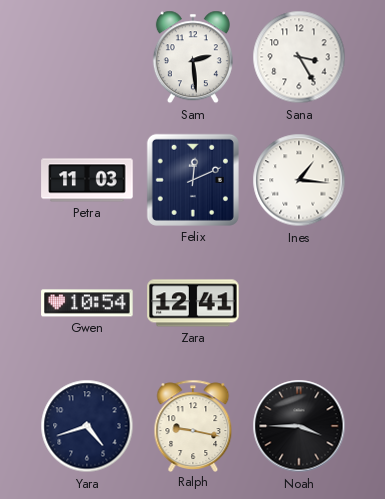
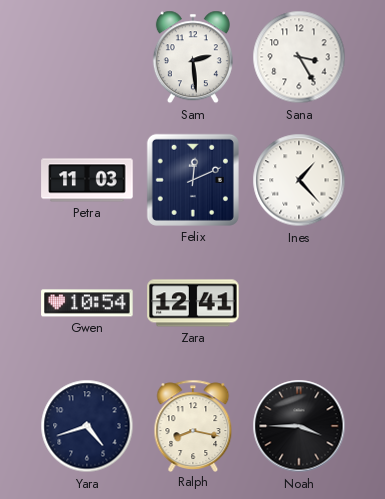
Ines: 1:16 -> 1:23 (299, 180)
Ralph: 9:17 -> 8:17 (193, 425)
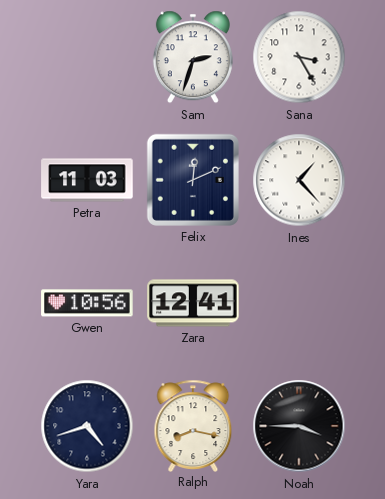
Sam: 2:29 -> 2:33 (193, 57)
Gwen: 10:54 -> 10:56 (87, 303)
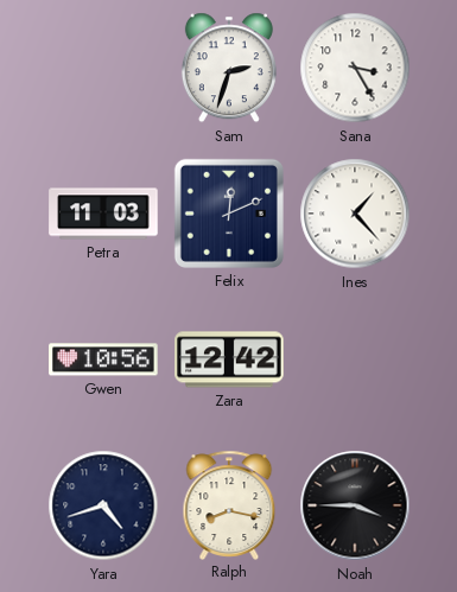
Zara: 12:41 -> 12:42 (229, 359)
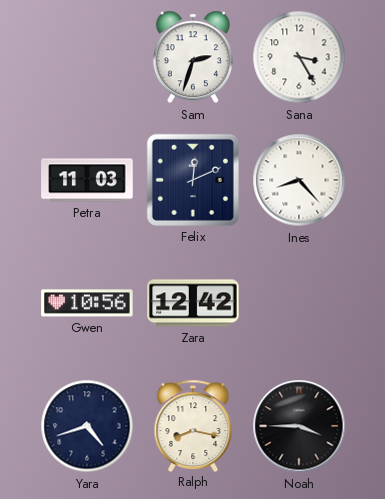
Ines: 1:23 -> 8:23 (299, 180)
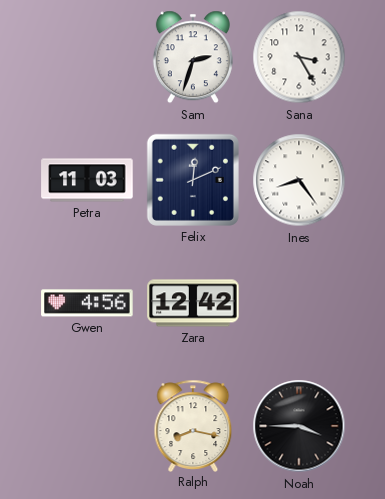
Ines: 8:23 -> 8:24 (299, 180)
Gwen: 10:56 -> 4:56 (87, 303)
Yara: 4:42 -> none (87, 426)
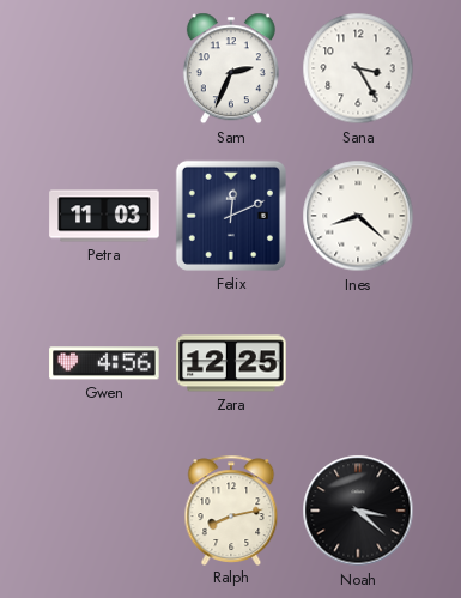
Sam: 2:33 -> 2:34 (231, 68)
Ines: 8:24 -> 8:22 (358, 216)
Zara: 12:42 -> 12:25 (231, 363)
Ralph: 8:17 -> 8:13 (231, 509)
Noah: 3:45 -> 3:22 (358, 511)
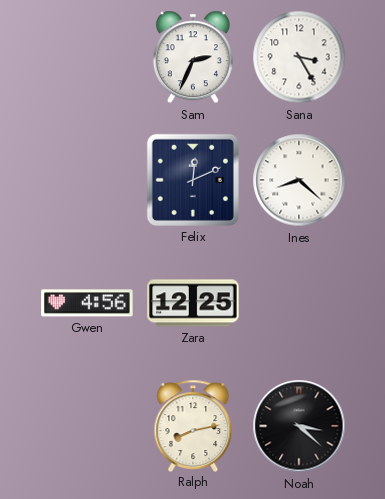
Petra: 11:03 -> none (104, 216)
